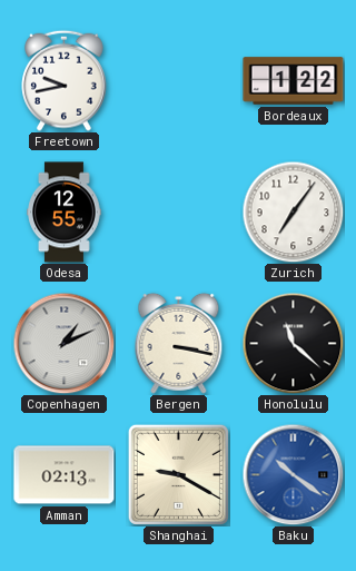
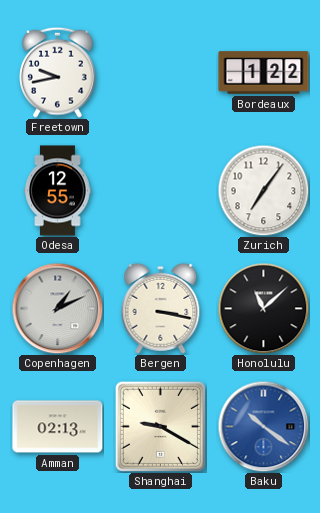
Honolulu: 11:22 -> 11:08 (263, 308)
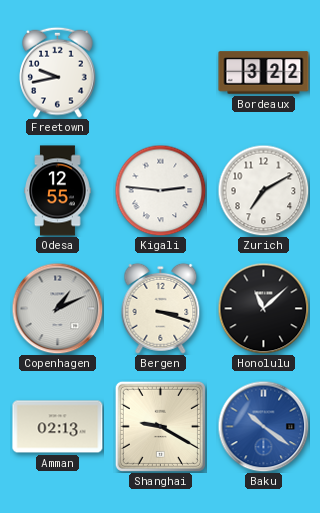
Bordeaux: 1:22 -> 3:22 (264, 73)
Kigali: none -> 2:46 (160, 190)
Zurich: 7:06 -> 7:10 (263, 190)
Bergen: 3:17 -> 3:18 (161, 308)
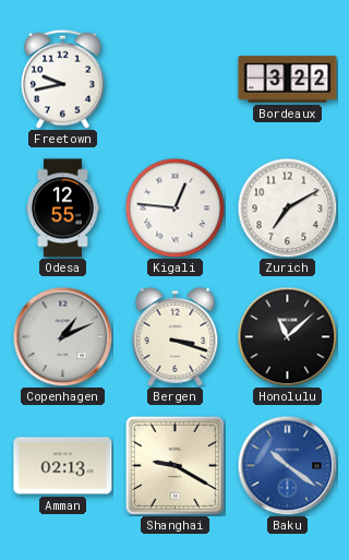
Kigali: 2:46 -> 12:46 (174, 207)
